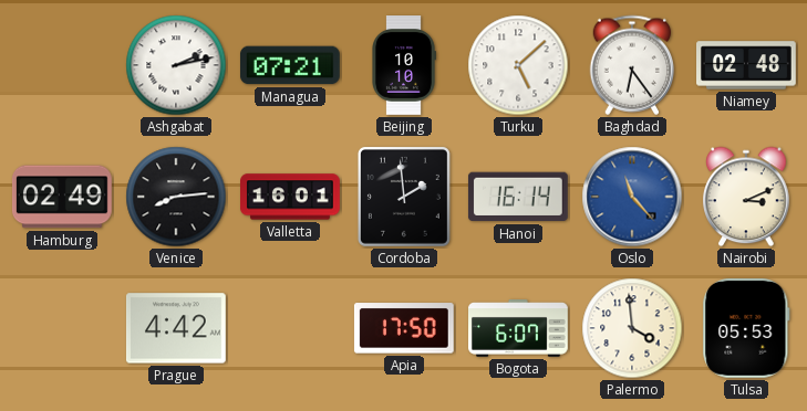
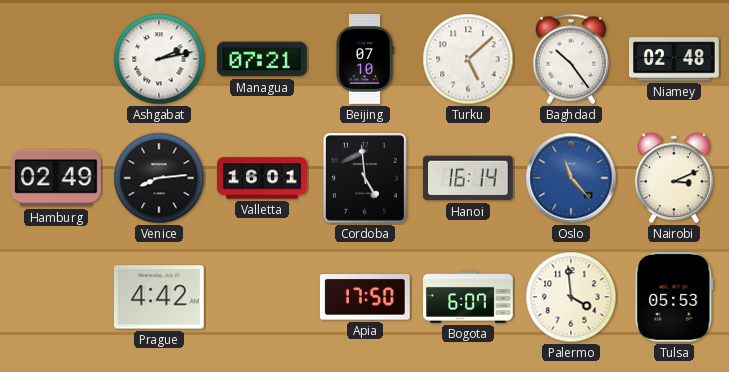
Beijing: 10:10 -> 07:10 (365, 60)
Baghdad: 6:24 -> 10:24 (571, 59)
Cordoba: 1:59 -> 4:59 (365, 178)
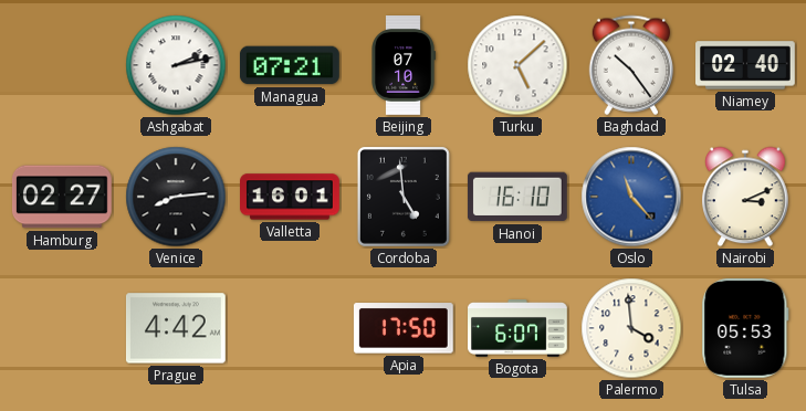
Niamey: 02:48 -> 02:40 (746, 65)
Hamburg: 02:49 -> 02:27 (62, 197)
Hanoi: 16:14 -> 16:10 (517, 197)
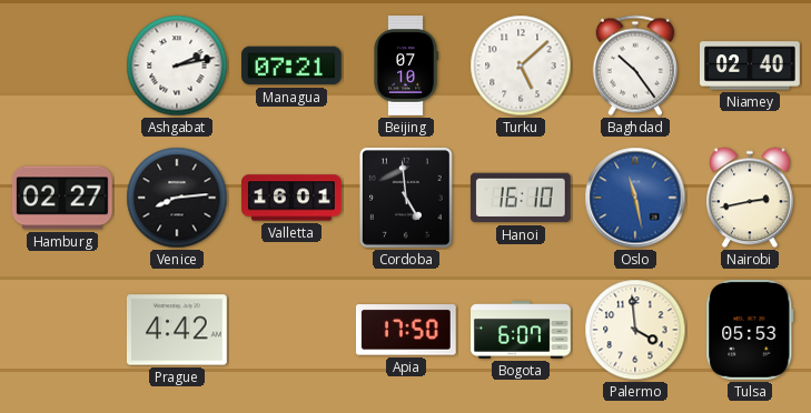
Oslo: 11:23 -> 11:28 (635, 198)
Nairobi: 3:11 -> 2:43 (750, 198)
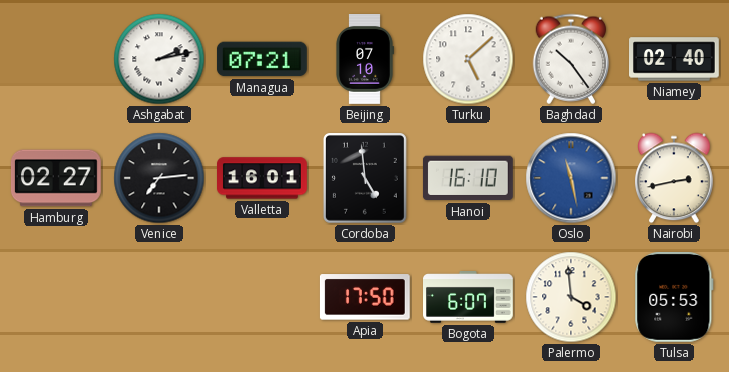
Venice: 8:14 -> 7:14 (159, 178)
Prague: 4:42 -> none (177, 330)
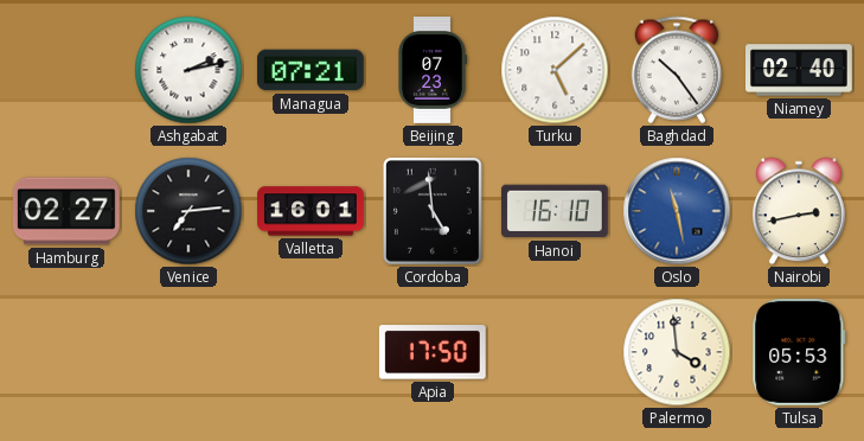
Beijing: 07:10 -> 07:23 (433, 71)
Bogota: 6:07 -> none (469, 298)
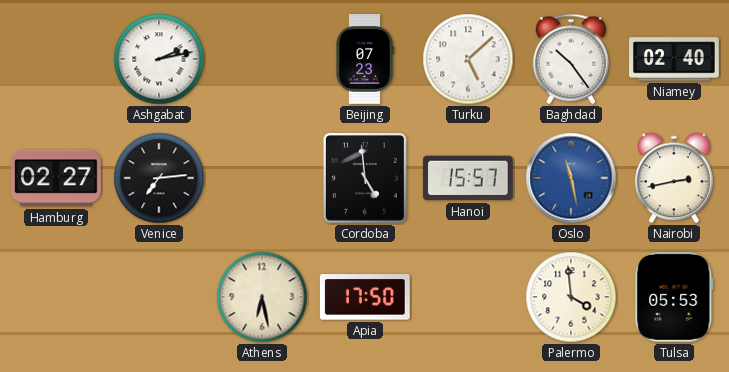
Managua: 07:21 -> none (311, 70)
Valletta: 16:01 -> none (312, 211)
Hanoi: 16:10 -> 15:57 (468, 178)
Athens: none -> 6:28 (262, 297)
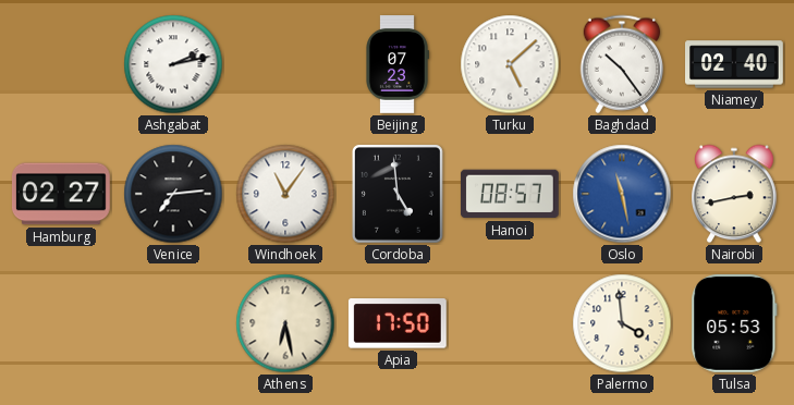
Windhoek: none -> 11:06 (285, 194)
Hanoi: 15:57 -> 08:57 (510, 194)
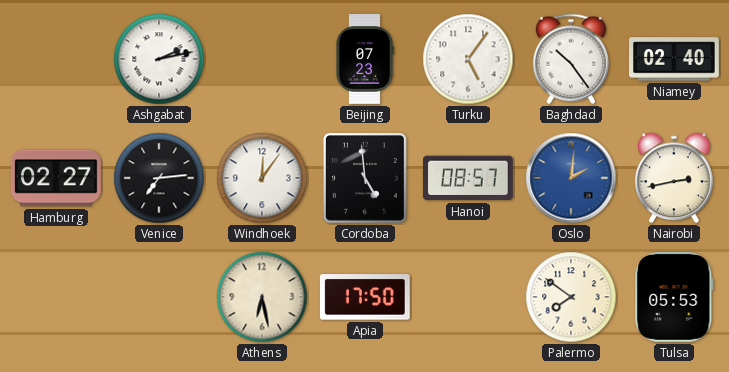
Turku: 5:08 -> 5:06 (468, 59)
Windhoek: 11:06 -> 12:06 (262, 178)
Oslo: 11:28 -> 2:01 (571, 178)
Palermo: 3:59 -> 7:51 (571, 297)
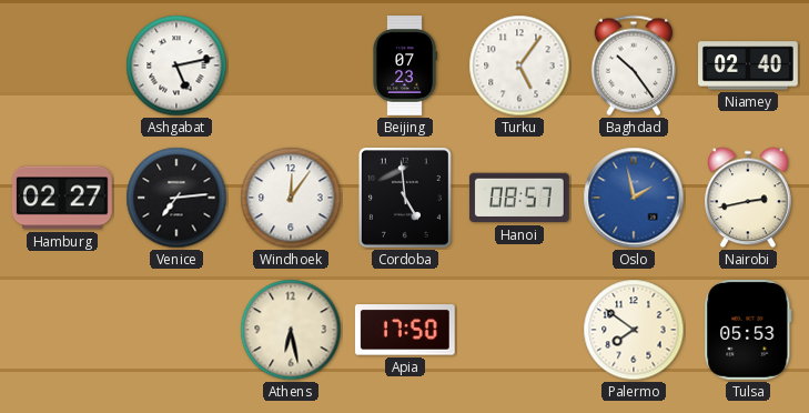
Ashgabat: 2:13 -> 5:13 (176, 66)
Oslo: 2:01 -> 1:58 (634, 198)
